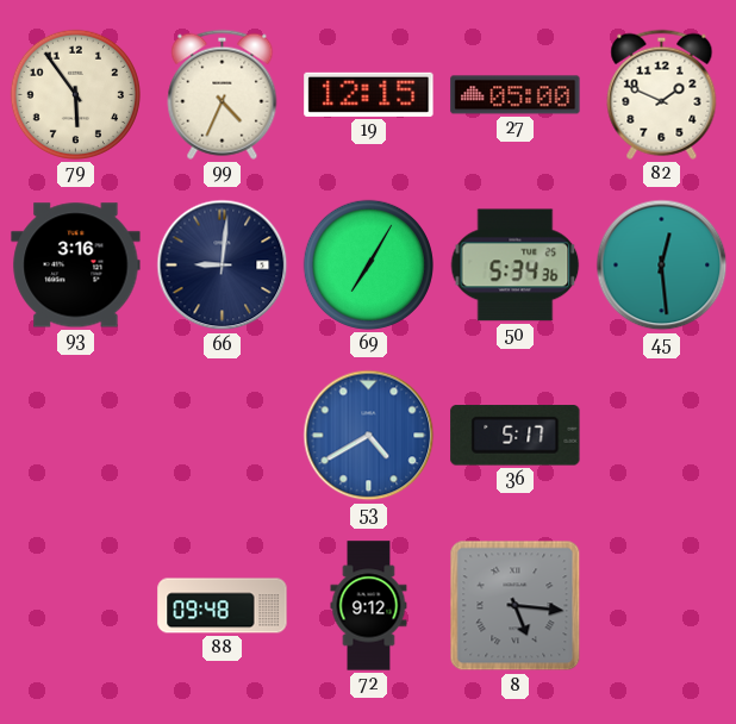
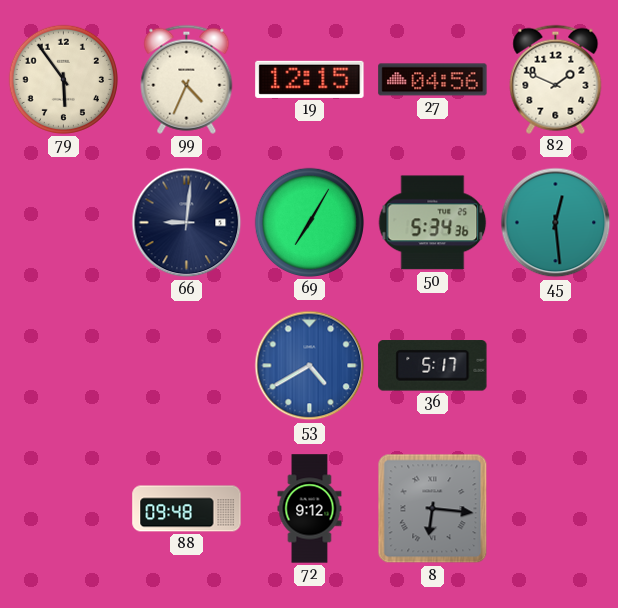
27: 05:00 -> 04:56 (433, 80)
93: 3:16 -> none (76, 266)
8: 5:16 -> 6:16 (433, 509)
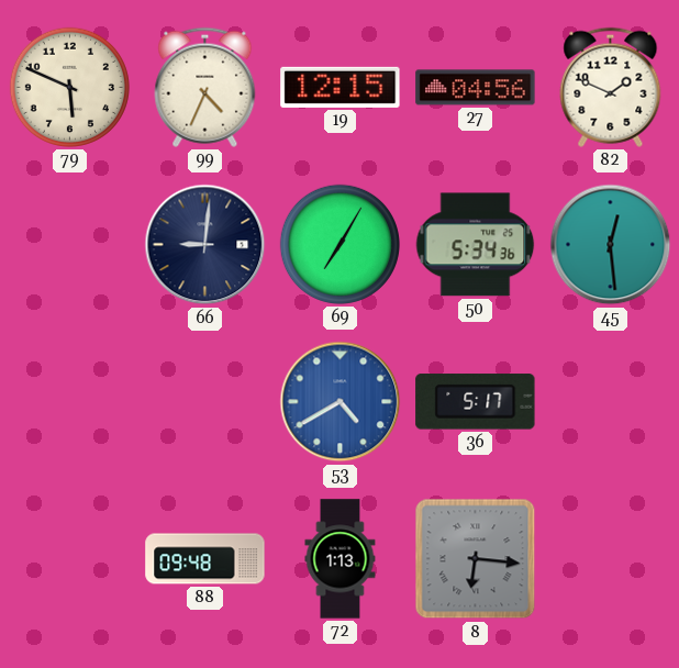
79: 5:54 -> 5:49 (69, 87)
72: 9:12 -> 1:13 (341, 559)
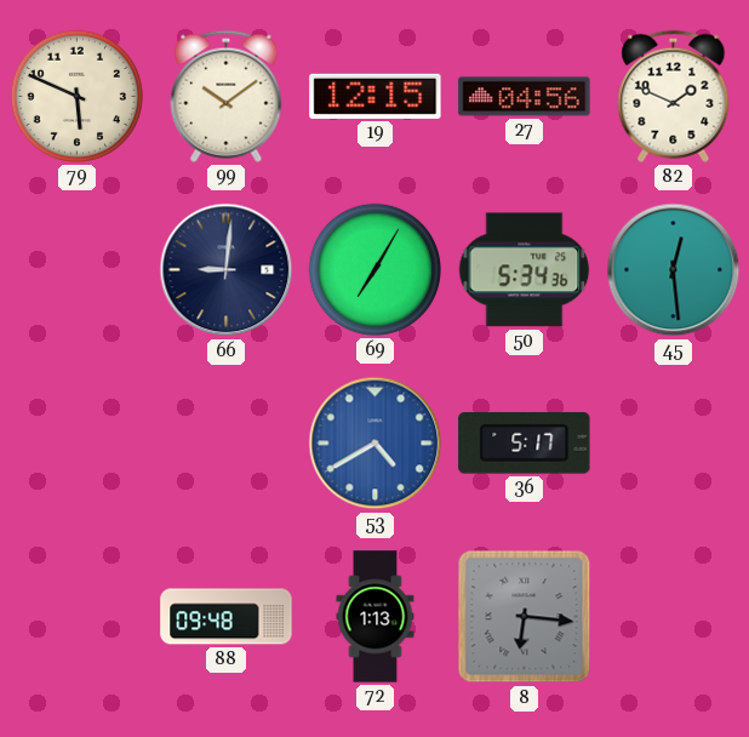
99: 4:34 -> 10:09 (227, 96)
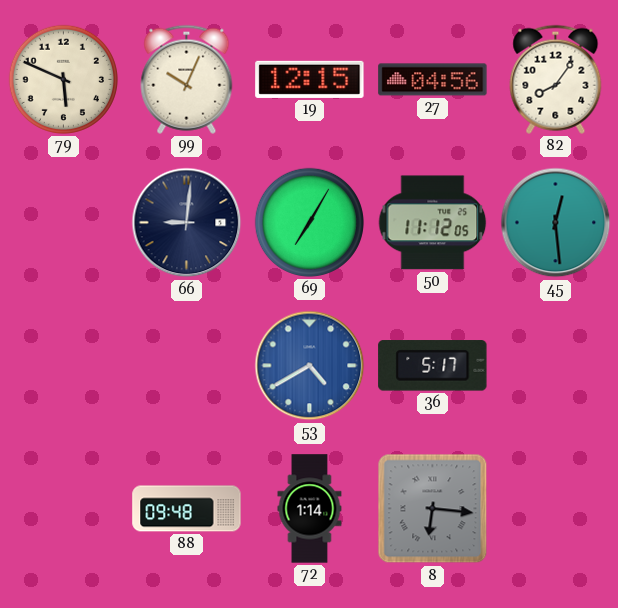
99: 10:09 -> 10:04 (187, 79)
82: 1:49 -> 8:06 (556, 79)
50: 5:34 -> 11:12 (433, 223)
72: 1:13 -> 1:14 (310, 509)
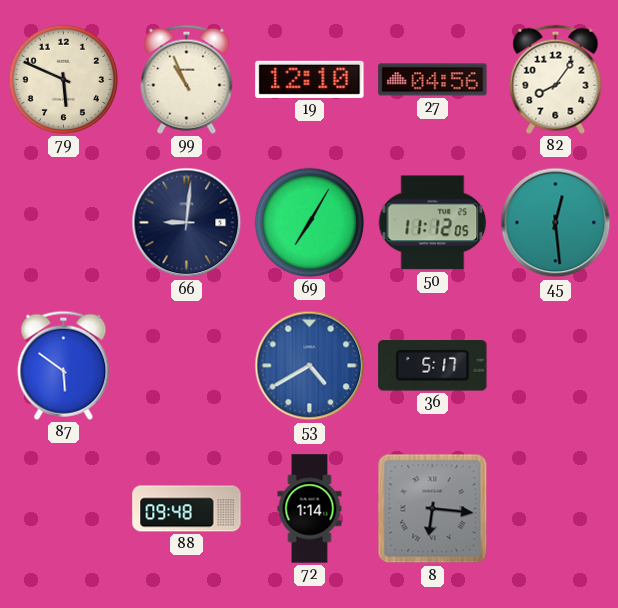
99: 10:04 -> 10:56 (187, 79)
19: 12:15 -> 12:10 (310, 79)
87: none -> 5:51 (64, 365)
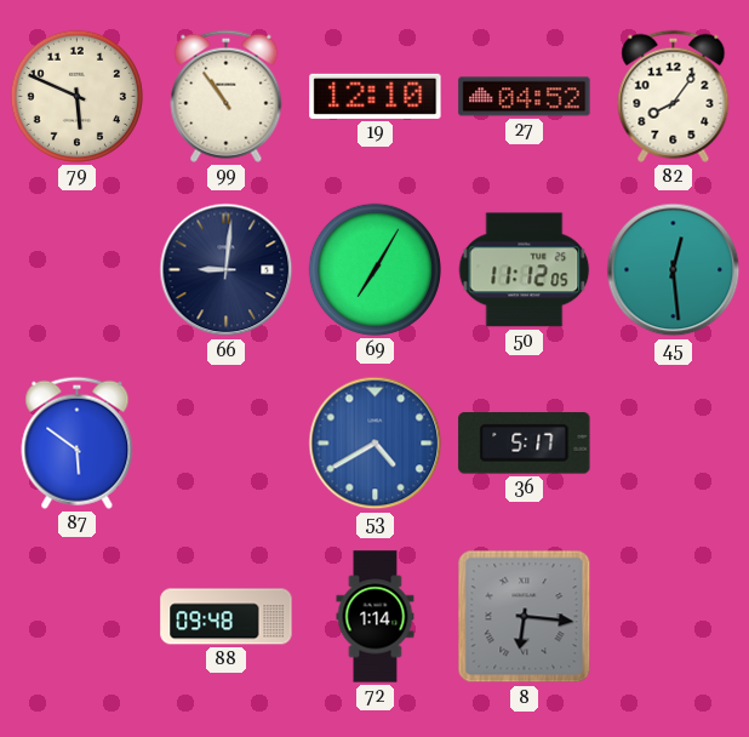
99: 10:56 -> 10:54 (227, 96)
27: 04:56 -> 04:52 (525, 97)
